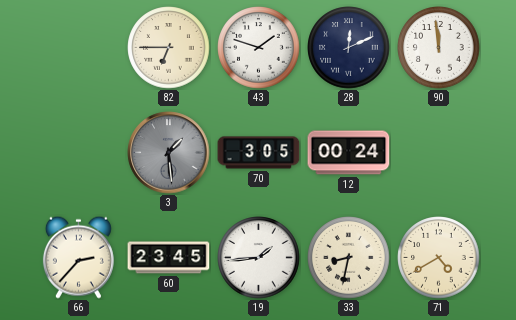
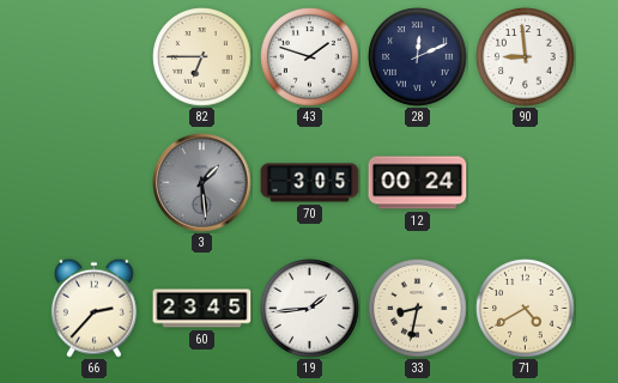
90: 11:59 -> 8:59 (526, 57)
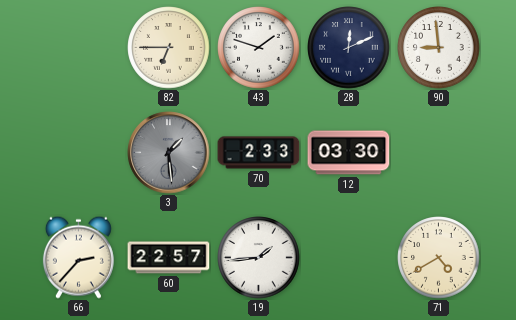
70: 3:05 -> 2:33 (259, 153)
12: 00:24 -> 03:30 (349, 153)
60: 23:45 -> 22:57 (169, 258)
33: 8:32 -> none (418, 309)
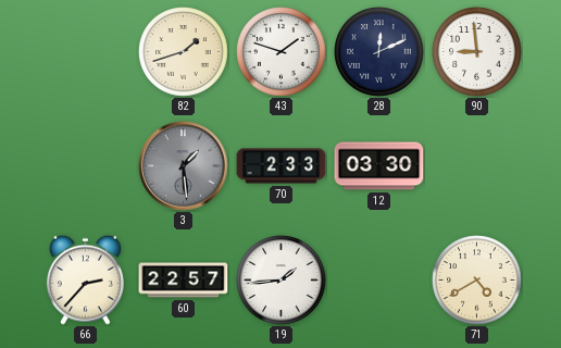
82: 6:45 -> 1:42 (184, 52)
